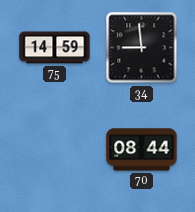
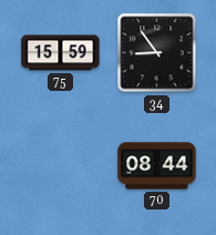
75: 14:59 -> 15:59 (61, 53)
34: 8:59 -> 8:54 (157, 53)
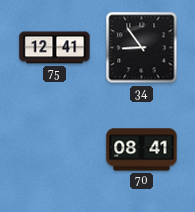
75: 15:59 -> 12:41 (55, 48)
70: 08:44 -> 08:41 (142, 150)
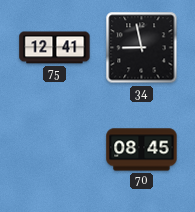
34: 8:54 -> 8:58 (142, 48)
70: 08:41 -> 08:45 (142, 150)
